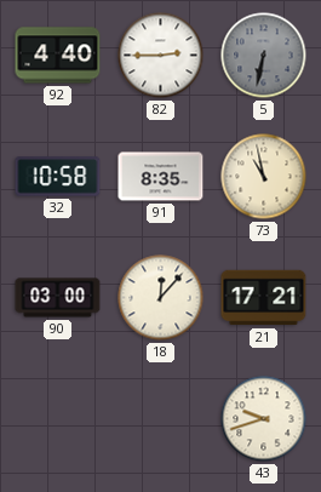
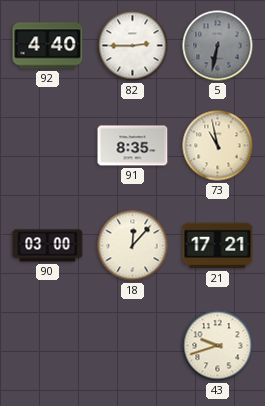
32: 10:58 -> none (58, 177)
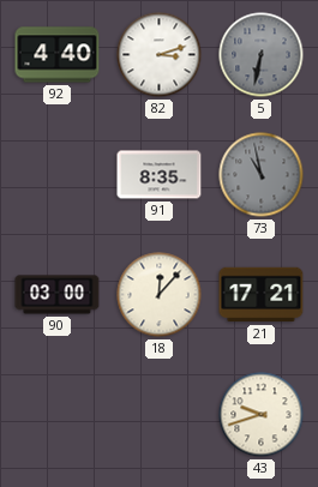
82: 2:45 -> 3:12 (160, 55)
73 dial: cream -> grey (262, 175)
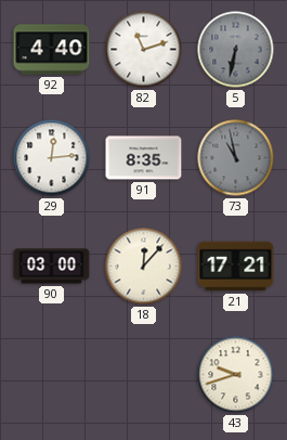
82: 3:12 -> 11:12 (144, 50)
29: none -> 12:14 (52, 158)
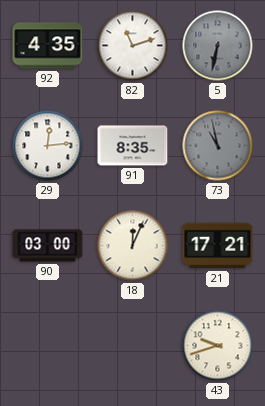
92: 4:40 -> 4:35 (48, 46)
18: 12:07 -> 12:04 (133, 246)
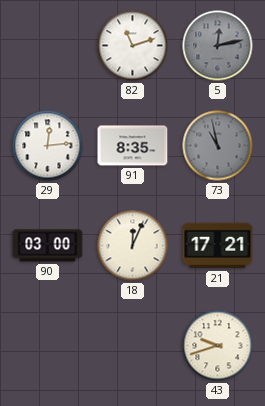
92: 4:35 -> none (48, 46)
5: 6:32 -> 12:13 (218, 46)
